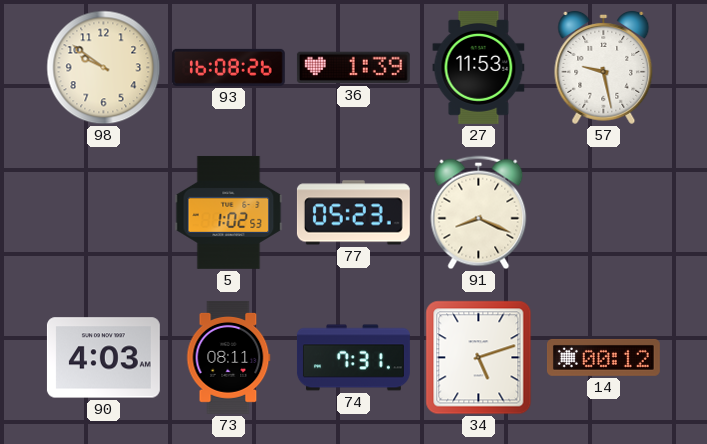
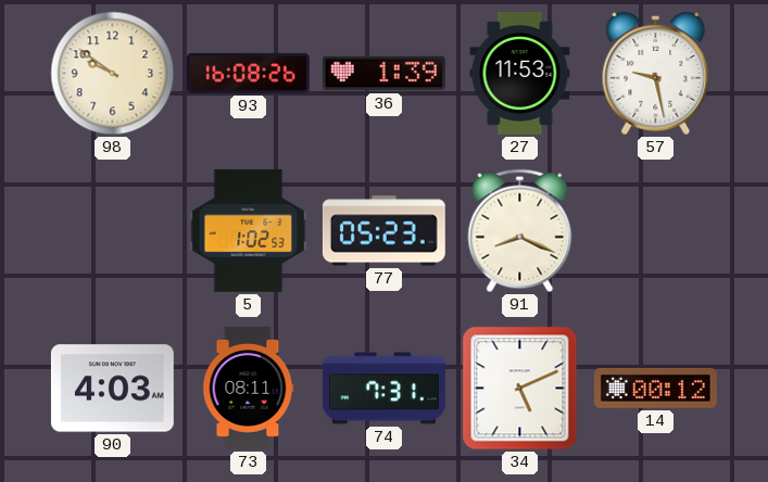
34: 5:12 -> 5:11 (520, 389)
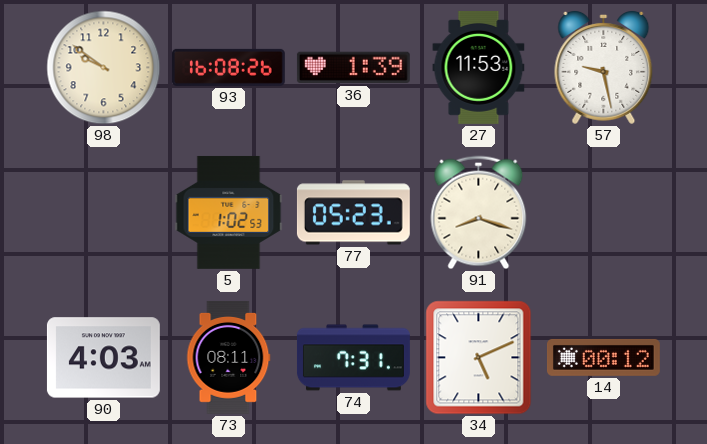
91: 8:19 -> 8:18 (479, 213)
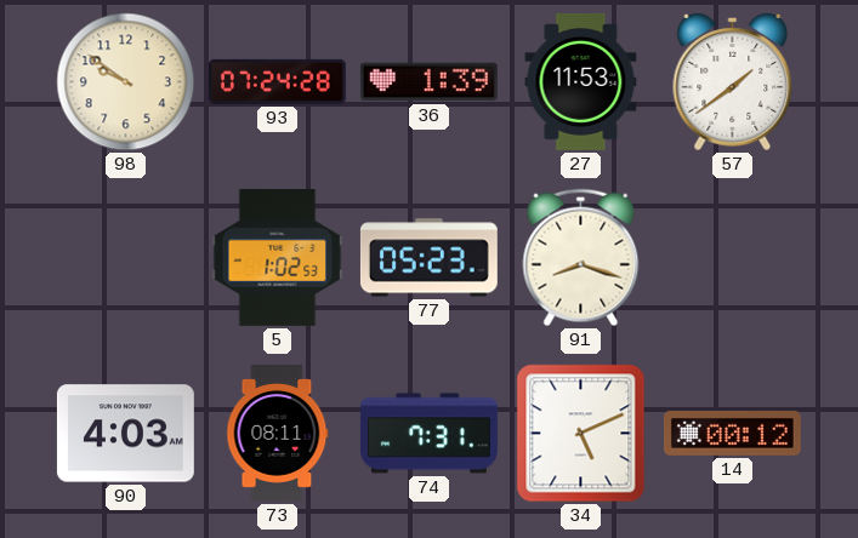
93: 16:08 -> 07:24 (277, 81)
57: 9:28 -> 1:39 (733, 81)
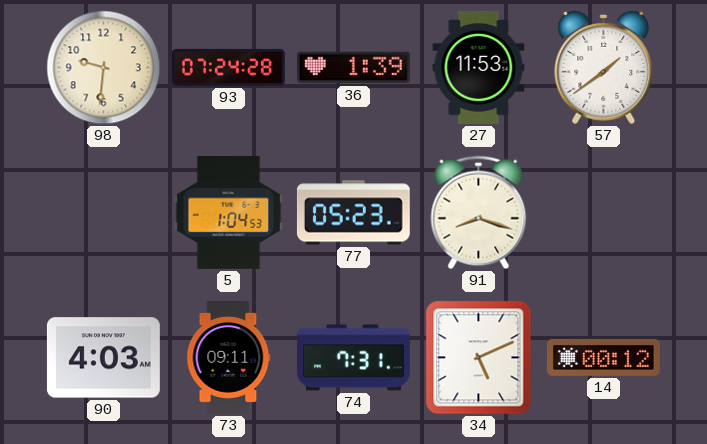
98: 9:51 -> 9:31 (104, 68)
5: 1:02 -> 1:04 (229, 212)
73: 08:11 -> 09:11 (229, 357)
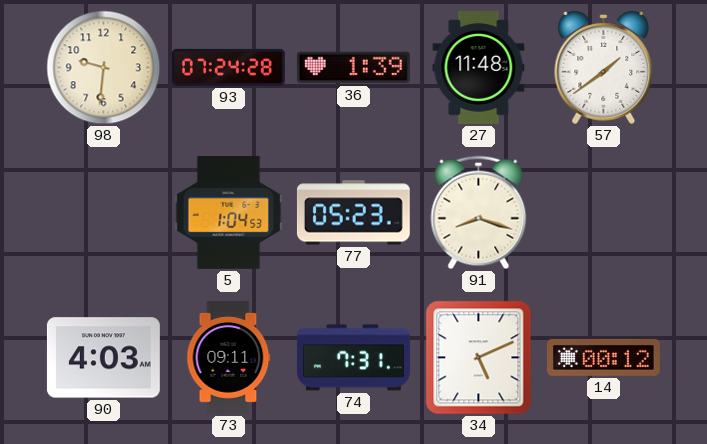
27: 11:53 -> 11:48 (479, 67)
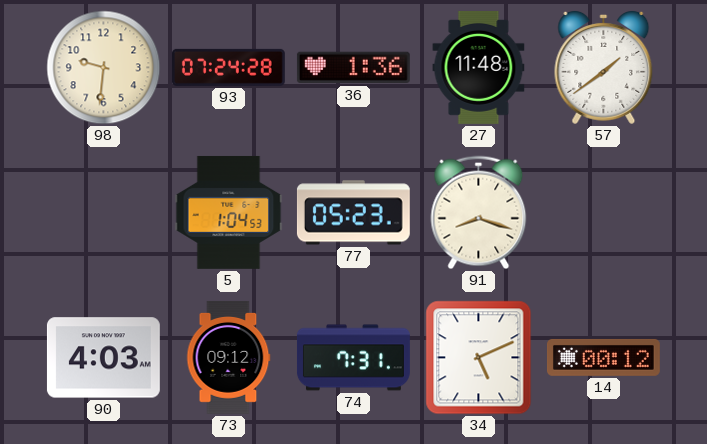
36: 1:39 -> 1:36 (353, 68)
73: 09:11 -> 09:12 (229, 357)
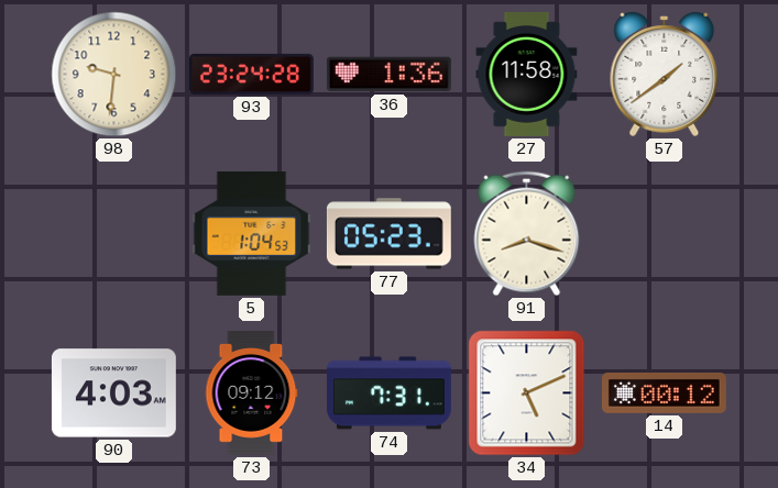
93: 07:24 -> 23:24 (251, 74)
27: 11:48 -> 11:58 (527, 74)
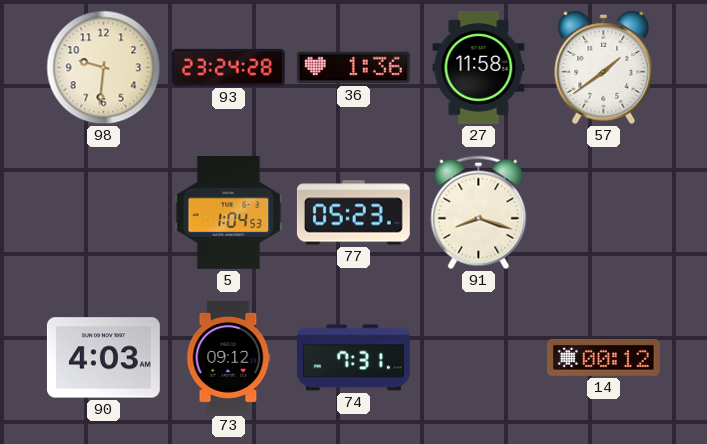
34: 5:11 -> none (527, 393)
